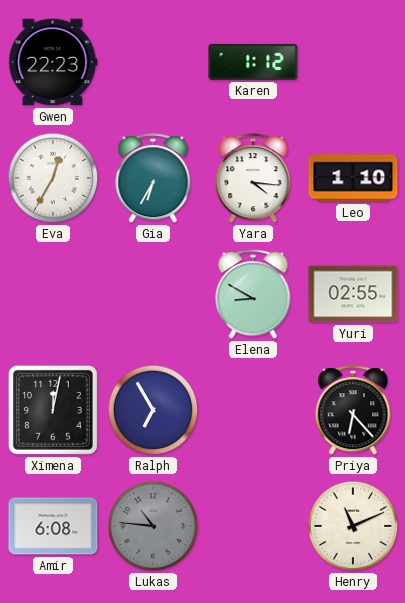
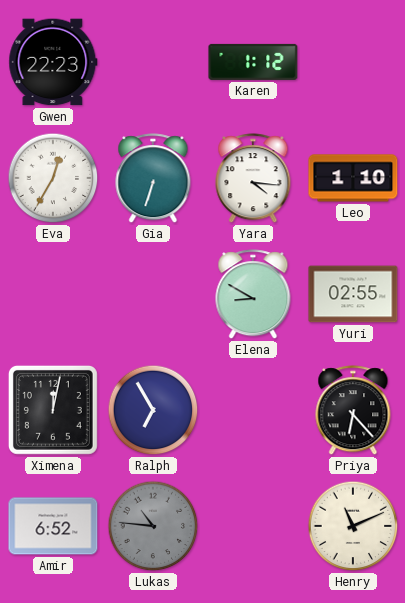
Gia: 6:35 -> 6:33 (153, 179)
Amir: 6:08 -> 6:52 (53, 526)
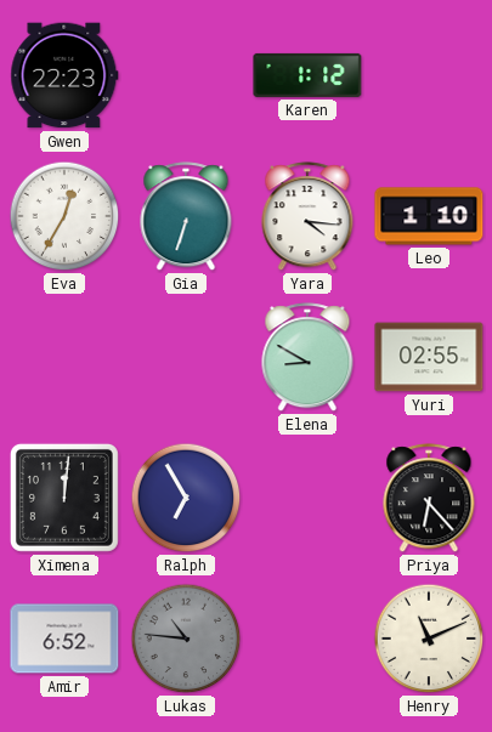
Ximena: 12:02 -> 12:01 (64, 498)
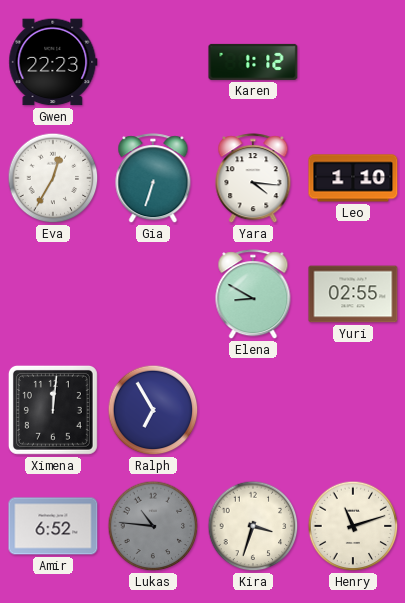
Priya: 6:23 -> none (429, 499)
Kira: none -> 3:33 (253, 526)
Henry: 11:11 -> 11:12 (353, 526)
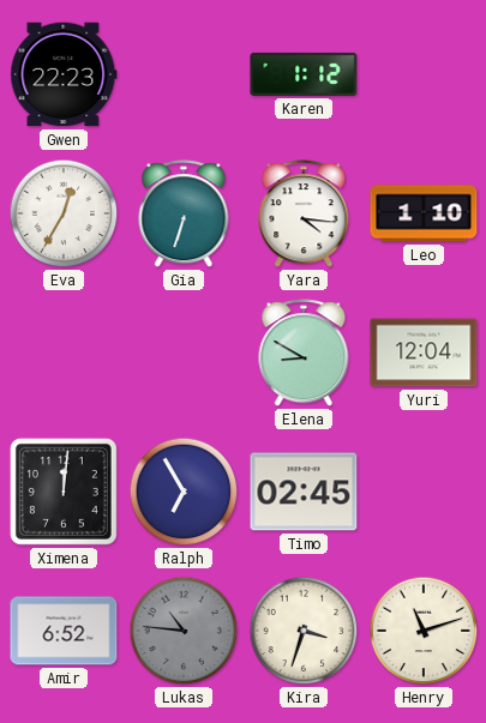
Yuri: 02:55 -> 12:04 (424, 353)
Timo: none -> 02:45 (304, 492)
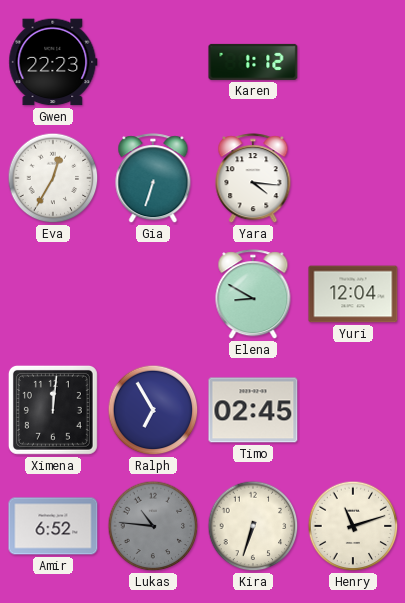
Leo: 1:10 -> none (424, 213)
Kira: 3:33 -> 6:33 (253, 526)
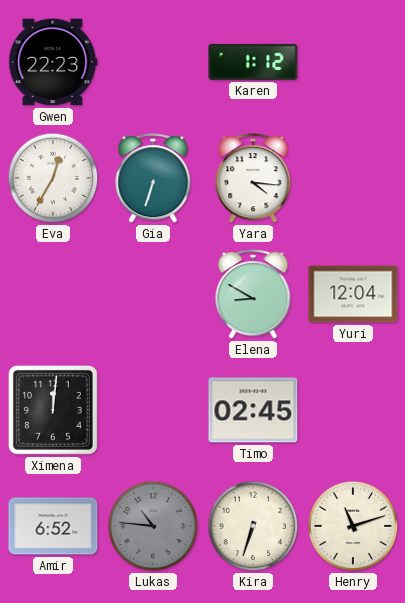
Ralph: 6:55 -> none (153, 410)
